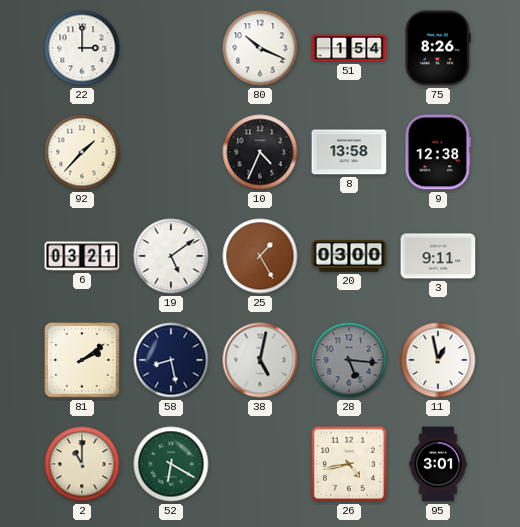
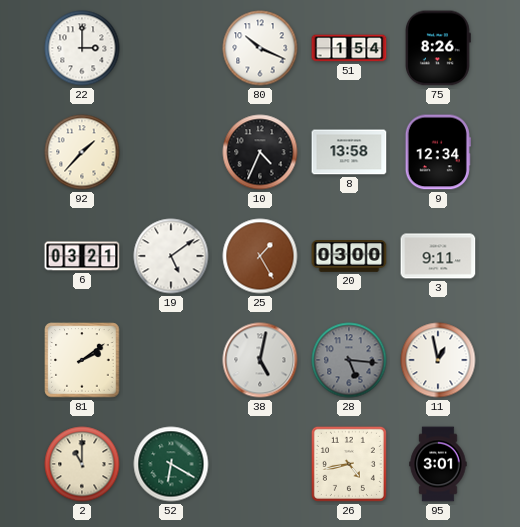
9: 12:38 -> 12:34 (438, 152)
58: 8:28 -> none (171, 360)
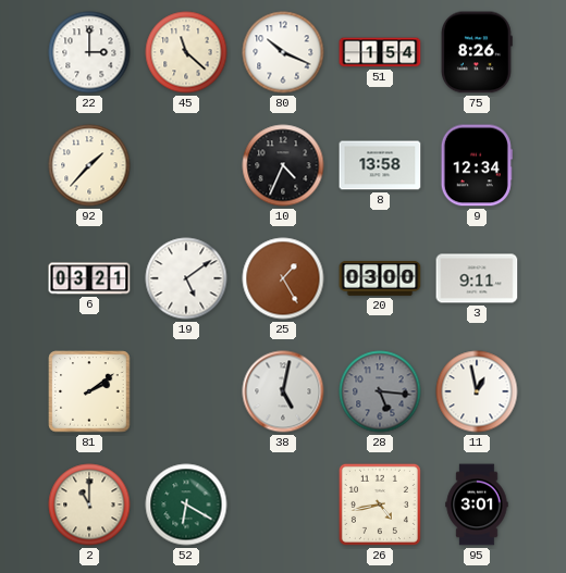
45: none -> 11:22 (186, 52)
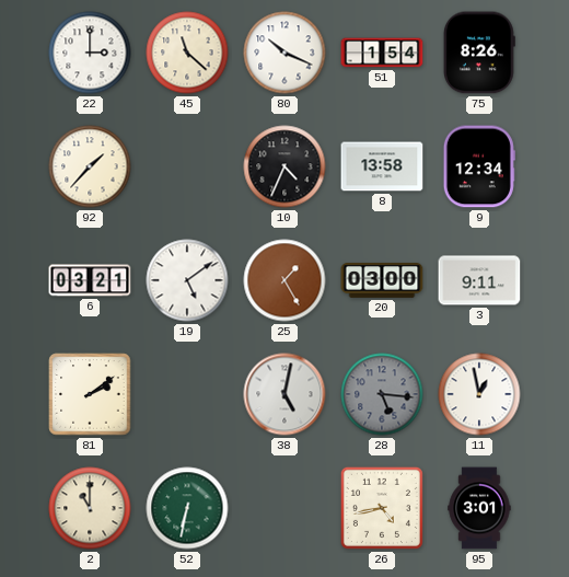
52: 6:20 -> 6:32 (187, 508)
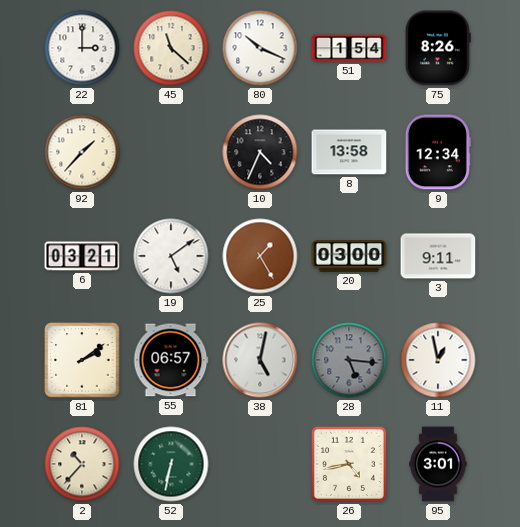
55: none -> 06:57 (171, 360)
2: 11:00 -> 10:37 (82, 464)
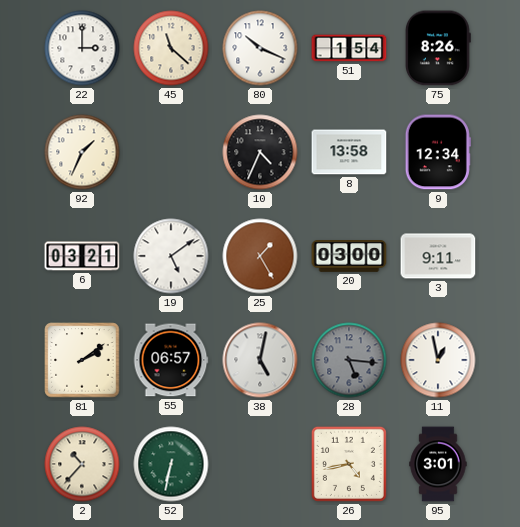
92: 1:37 -> 1:34 (82, 152)
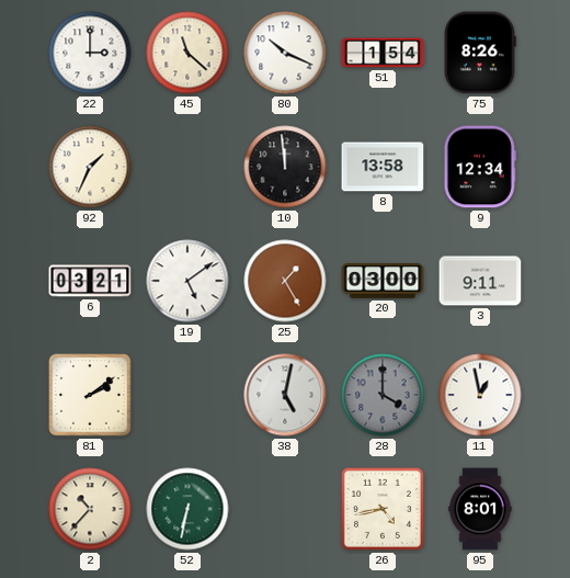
10: 4:34 -> 11:59 (285, 167)
55: 06:57 -> none (171, 360)
28: 5:16 -> 4:00 (383, 395)
95: 3:01 -> 8:01 (480, 509)
